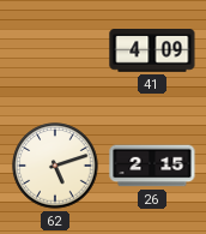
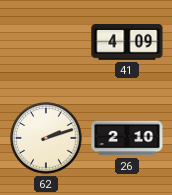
62: 5:12 -> 2:12 (46, 138)
26: 2:15 -> 2:10 (127, 138)
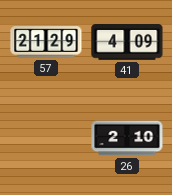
57: none -> 21:29 (46, 42)
62: 2:12 -> none (46, 138)
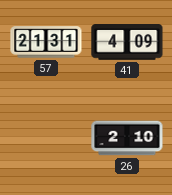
57: 21:29 -> 21:31 (46, 42)
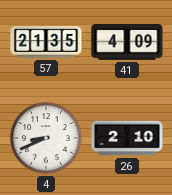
57: 21:31 -> 21:35 (46, 42)
4: none -> 8:41 (46, 138)
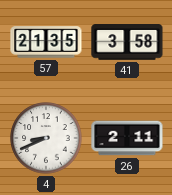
41: 4:09 -> 3:58 (127, 42)
26: 2:10 -> 2:11 (127, 138)
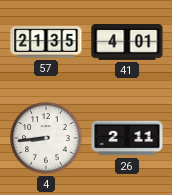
41: 3:58 -> 4:01 (127, 42)
4: 8:41 -> 8:44 (46, 138)
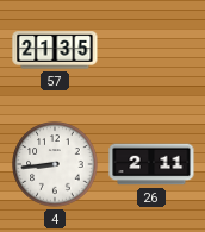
41: 4:01 -> none (127, 42)
